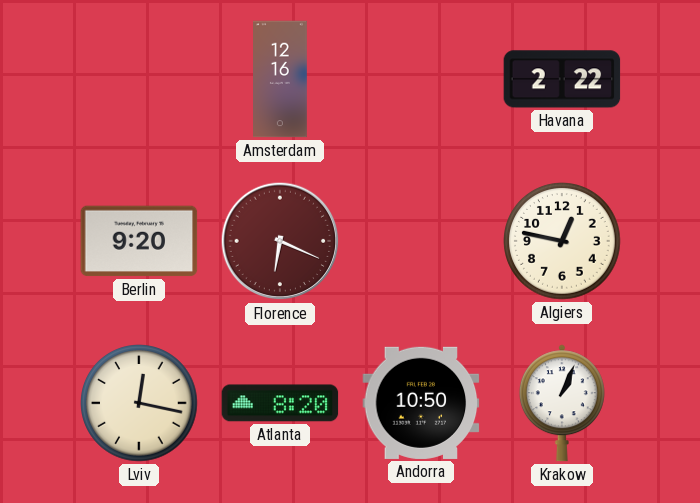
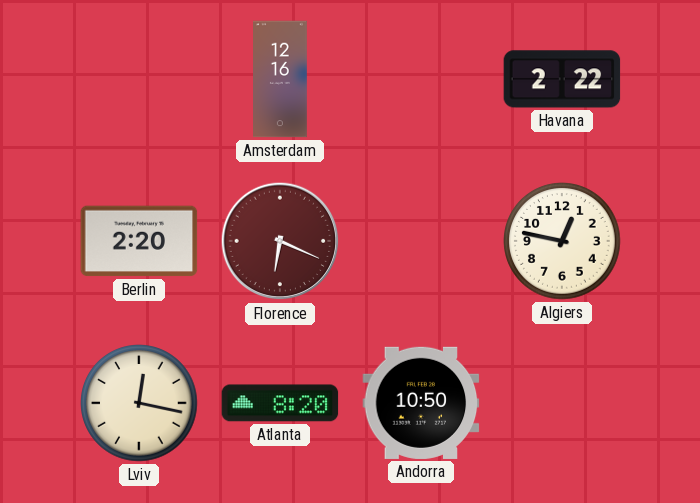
Berlin: 9:20 -> 2:20 (139, 241)
Krakow: 1:04 -> none (562, 403)
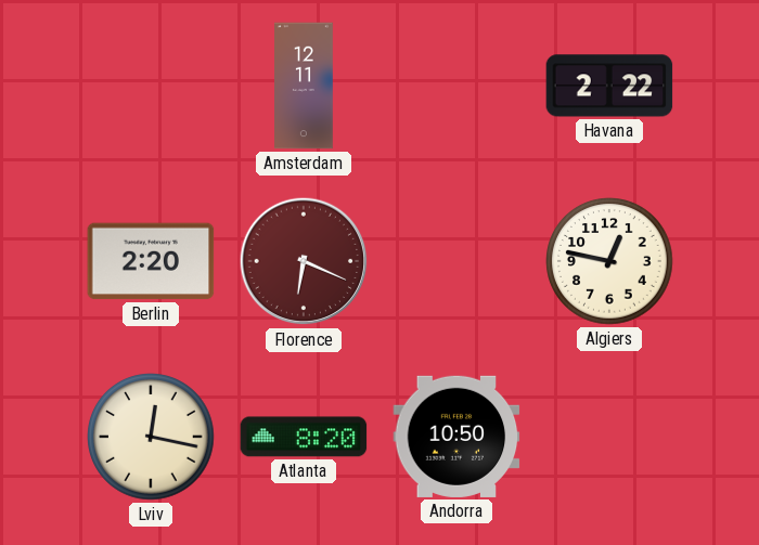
Amsterdam: 12:16 -> 12:11 (305, 86)
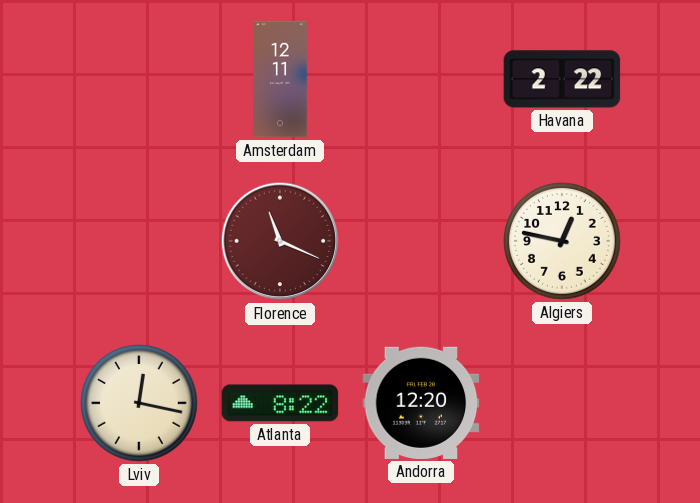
Berlin: 2:20 -> none (151, 261)
Florence: 6:19 -> 11:19 (280, 241)
Atlanta: 8:20 -> 8:22 (280, 403)
Andorra: 10:50 -> 12:20 (421, 403)
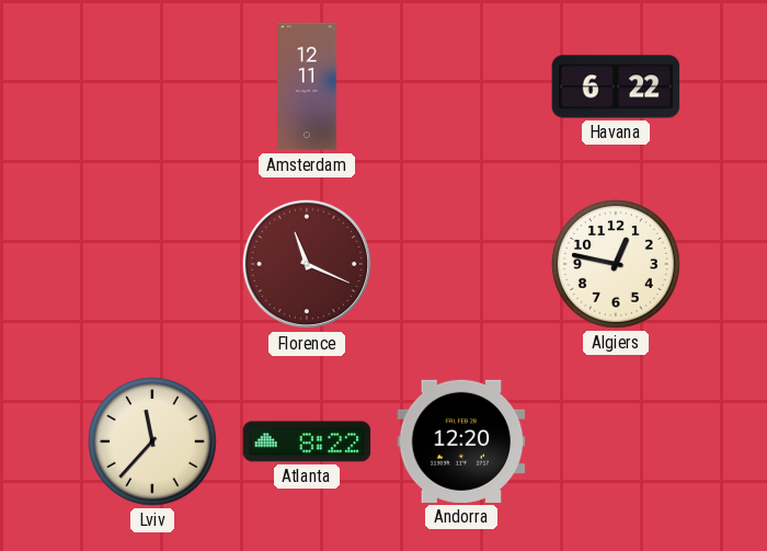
Havana: 2:22 -> 6:22 (616, 87)
Lviv: 12:17 -> 11:37 (152, 441)
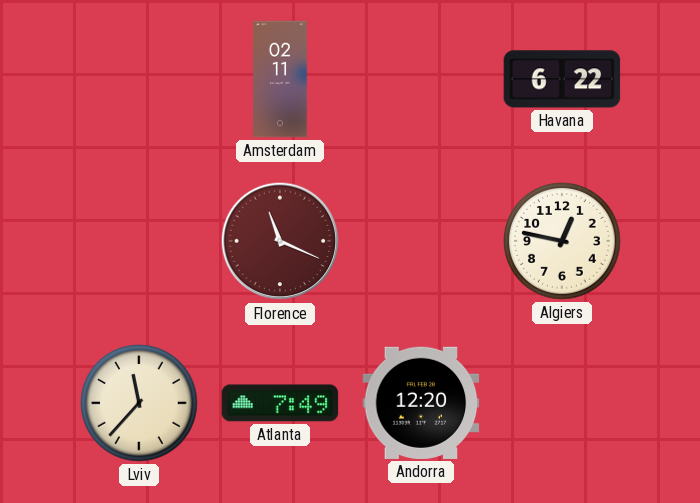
Amsterdam: 12:11 -> 02:11 (281, 79)
Atlanta: 8:22 -> 7:49 (280, 403)
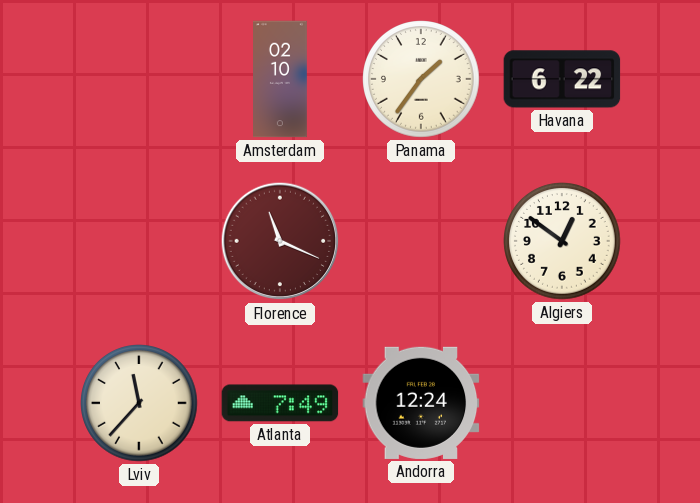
Amsterdam: 02:11 -> 02:10 (281, 79)
Panama: none -> 1:36 (421, 79)
Algiers: 12:47 -> 12:51 (562, 241)
Andorra: 12:20 -> 12:24 (421, 403)
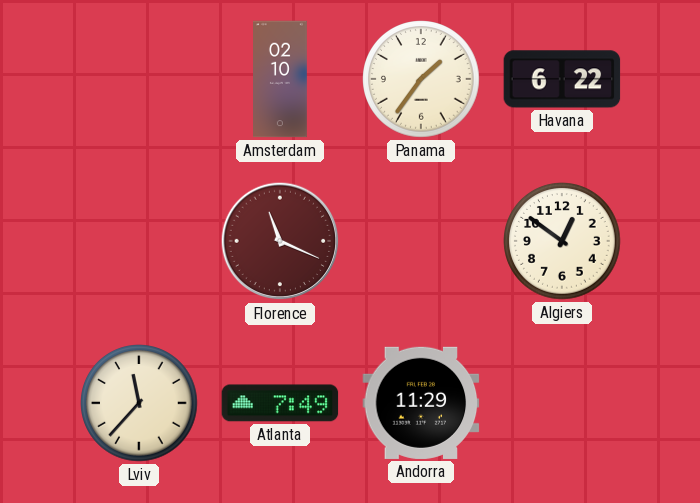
Andorra: 12:24 -> 11:29 (421, 403)
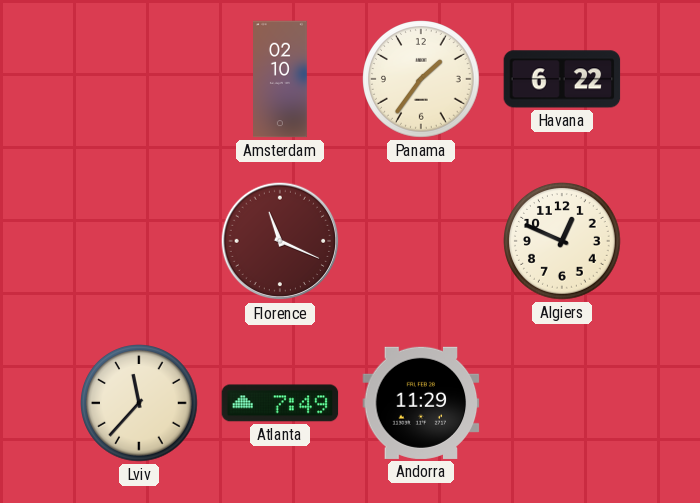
Algiers: 12:51 -> 12:49 (562, 241)
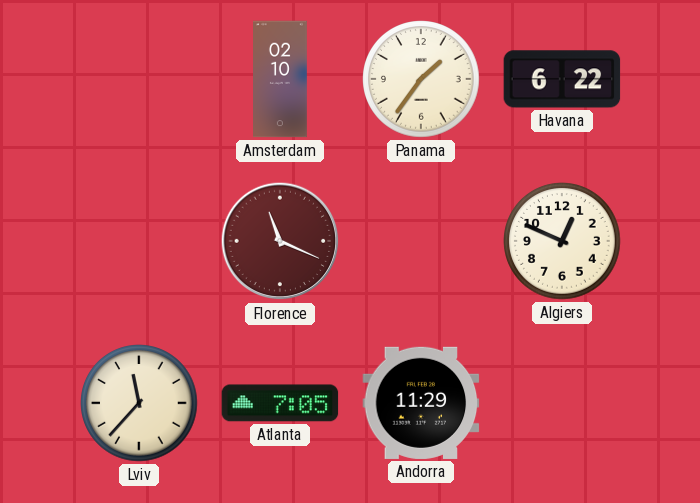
Atlanta: 7:49 -> 7:05 (280, 403)
